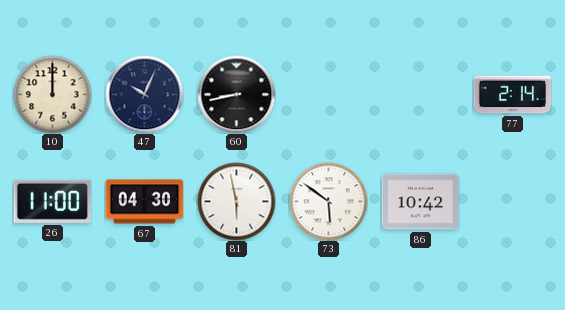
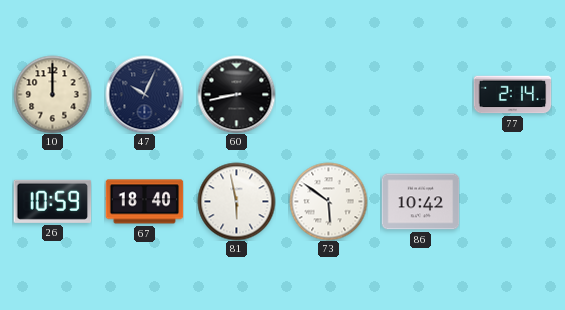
26: 11:00 -> 10:59 (52, 201)
67: 04:30 -> 18:40 (144, 202)
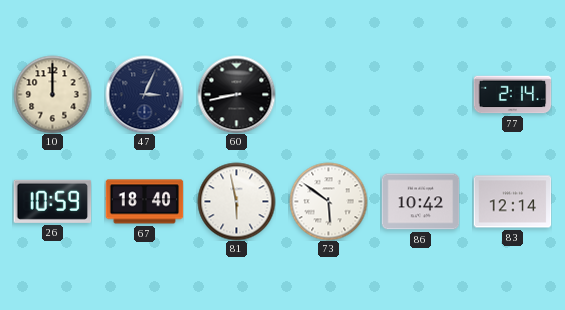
47: 10:04 -> 3:04 (144, 94)
83: none -> 12:14 (512, 202)
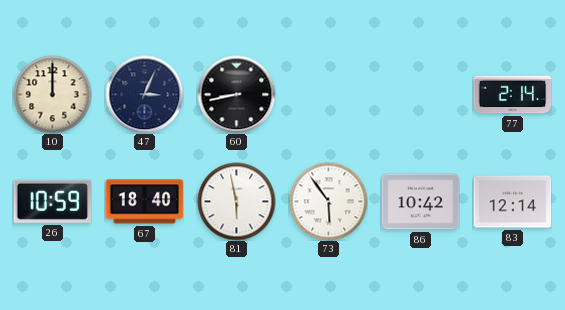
73: 5:51 -> 5:54 (328, 201)
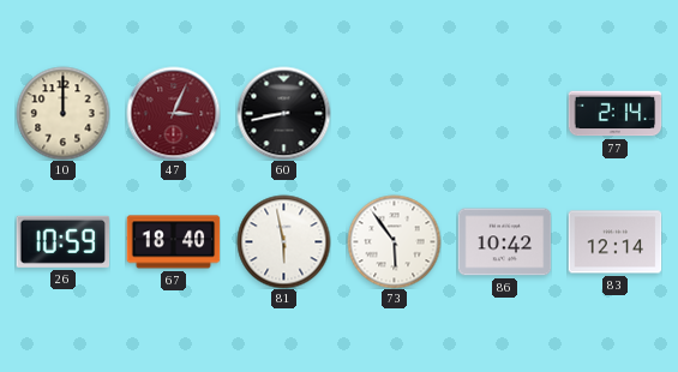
47 dial: navy -> burgundy (173, 113)
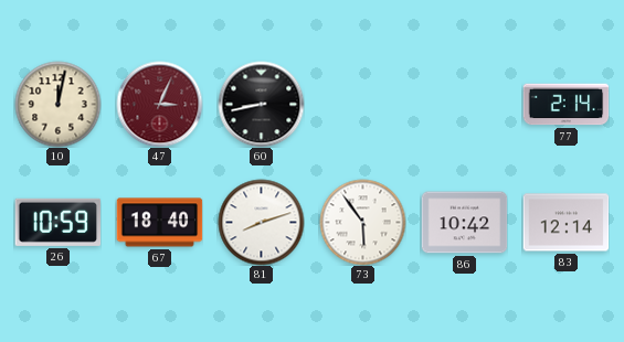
10: 12:00 -> 12:02 (57, 104)
81: 5:58 -> 8:12 (261, 222)
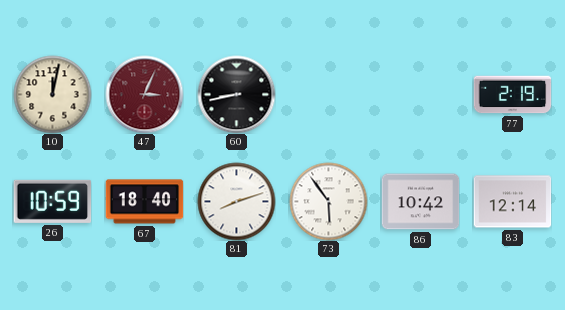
77: 2:14 -> 2:19 (512, 95)
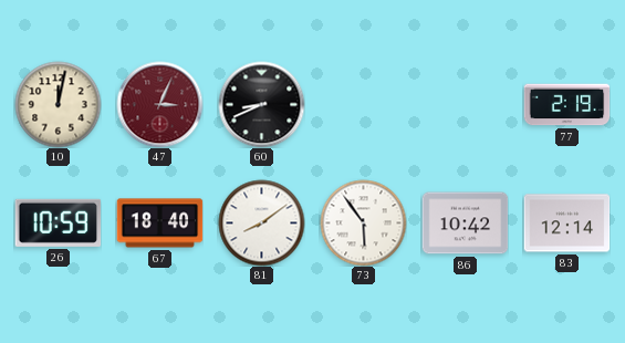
60: 8:43 -> 8:41 (261, 104)
81: 8:12 -> 8:09 (261, 222)
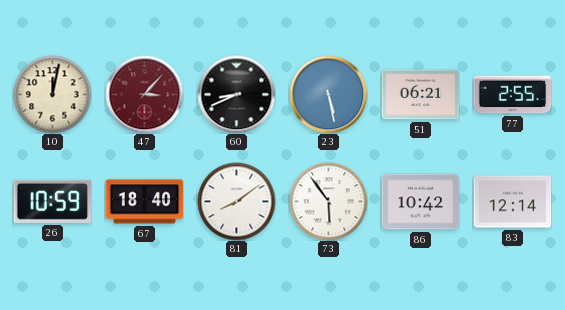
47: 3:04 -> 3:07 (144, 94)
23: none -> 5:28 (328, 94)
51: none -> 06:21 (420, 95)
77: 2:19 -> 2:55 (512, 95)
